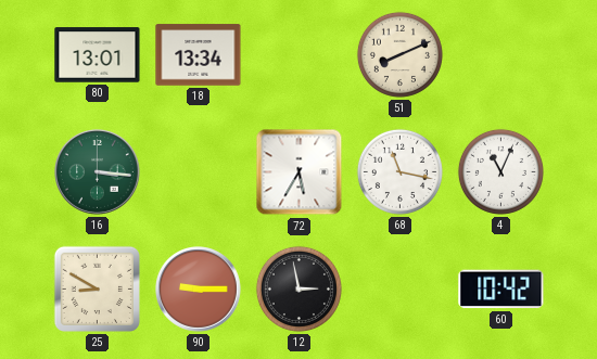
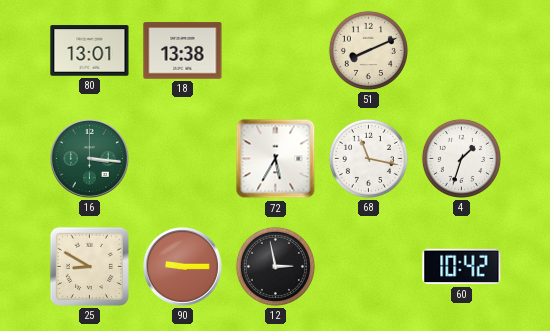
18: 13:34 -> 13:38 (183, 51)
4: 11:04 -> 1:33 (461, 158)
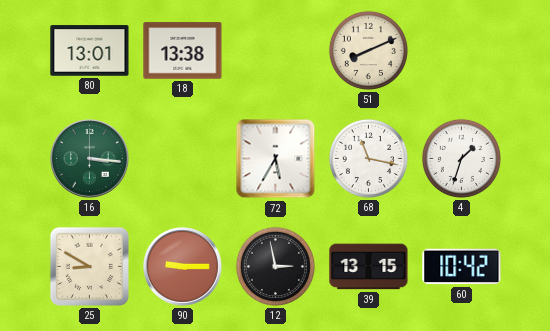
39: none -> 13:15 (369, 267)
